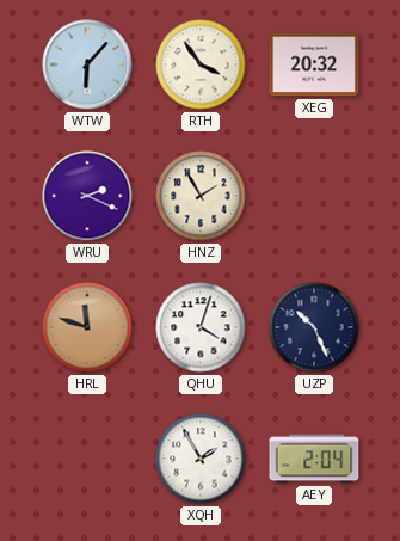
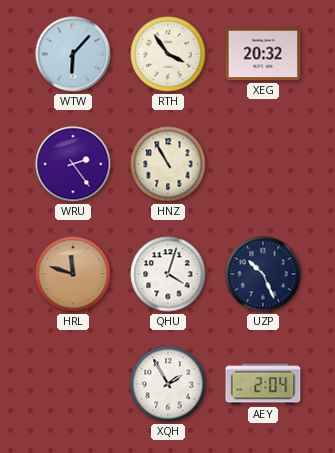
WRU: 2:19 -> 2:24 (73, 164)
HNZ: 1:55 -> 10:55 (168, 164)
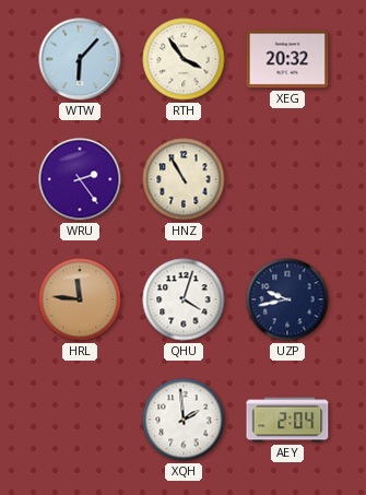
HRL: 11:48 -> 11:46 (80, 299)
UZP: 10:26 -> 9:43 (287, 299)
XQH: 1:55 -> 1:59 (184, 420)
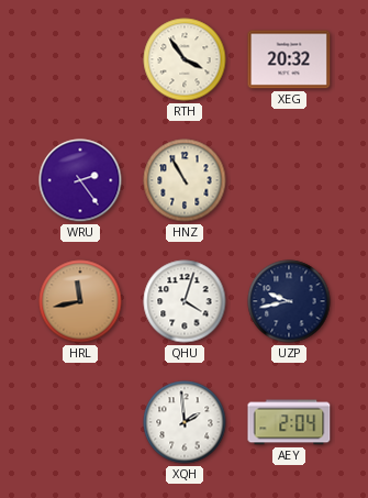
WTW: 6:07 -> none (80, 59)
HRL: 11:46 -> 11:43 (80, 301)
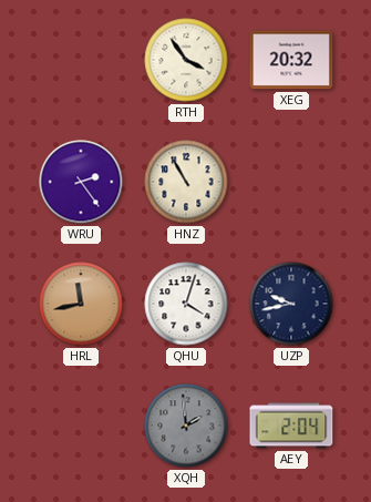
XQH dial: white -> grey (186, 426)
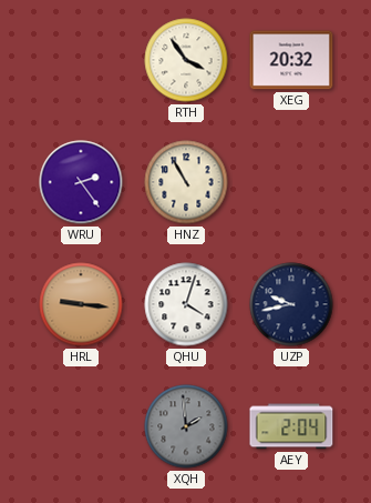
HRL: 11:43 -> 9:16 (81, 304)
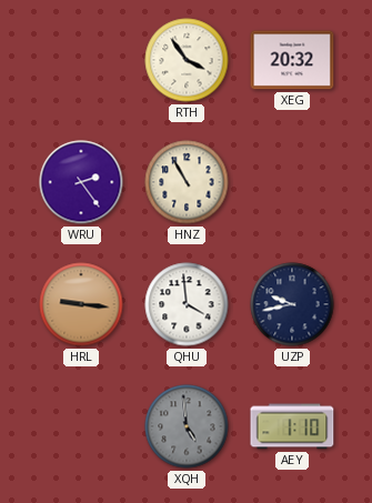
QHU: 4:03 -> 3:59 (187, 304)
XQH: 1:59 -> 4:59 (187, 426)
AEY: 2:04 -> 1:10 (292, 426)
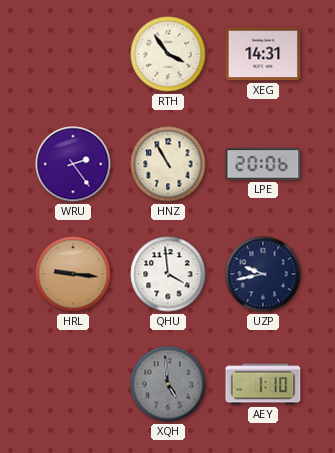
XEG: 20:32 -> 14:31 (263, 54)
LPE: none -> 20:06 (263, 164)
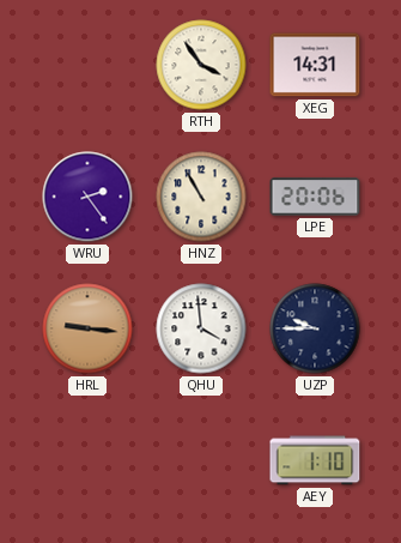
UZP: 9:43 -> 9:45 (315, 328)
XQH: 4:59 -> none (168, 384)
